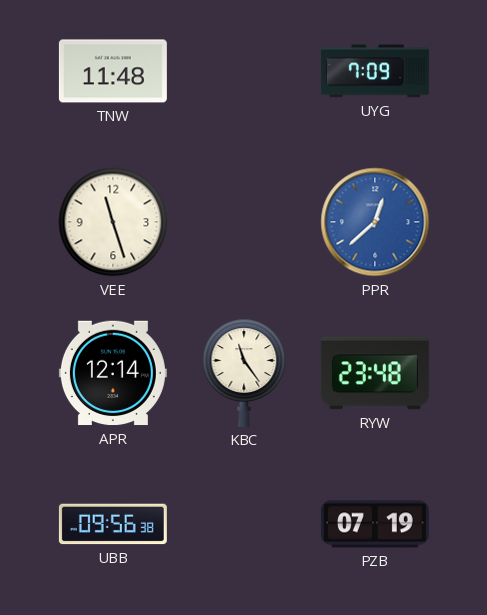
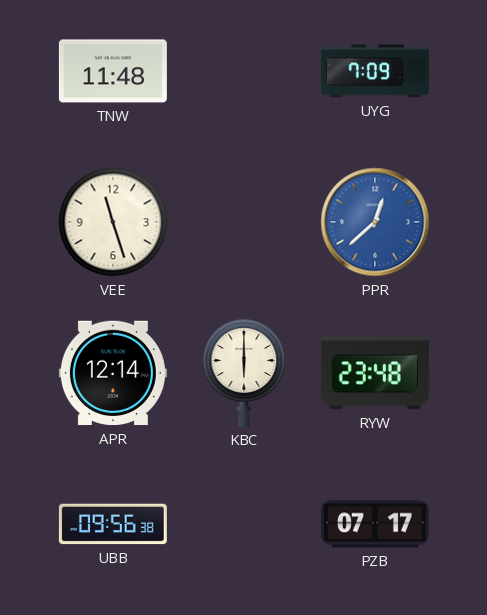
KBC: 11:24 -> 6:00 (244, 373)
PZB: 07:19 -> 07:17 (375, 524)
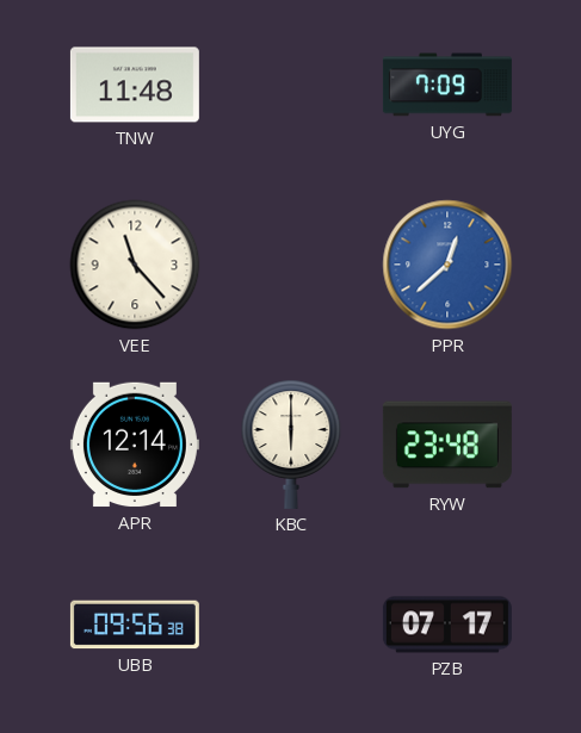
VEE: 11:27 -> 11:23 (135, 265)
